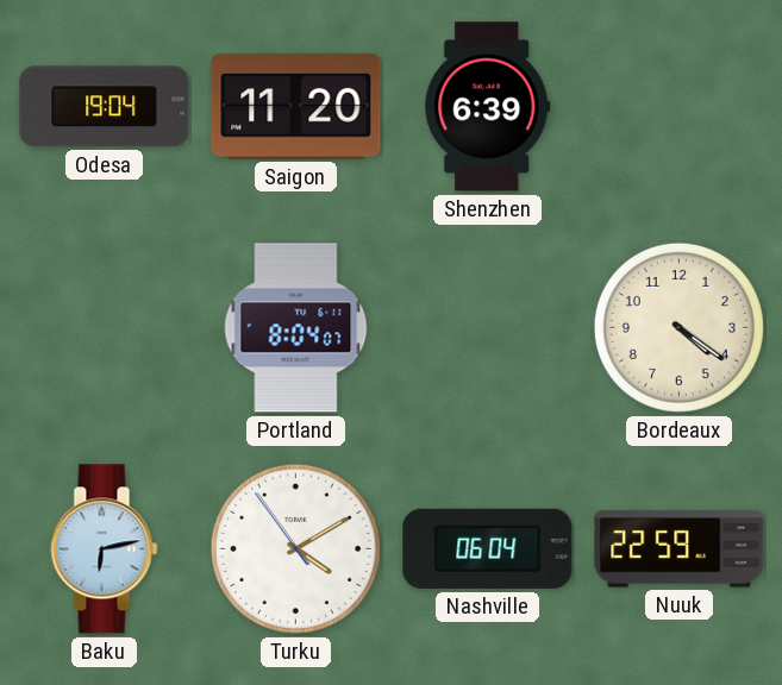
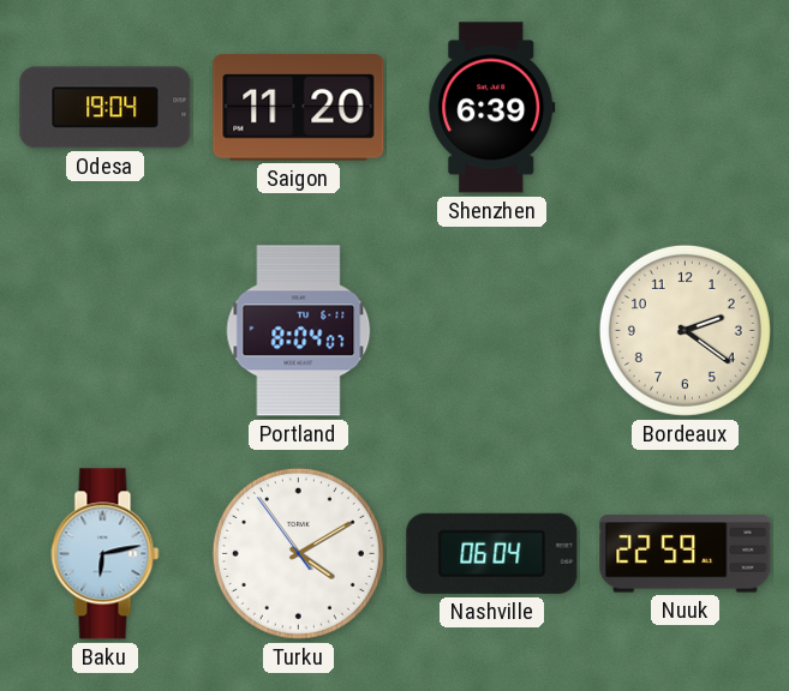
Bordeaux: 4:21 -> 2:21 (685, 330)
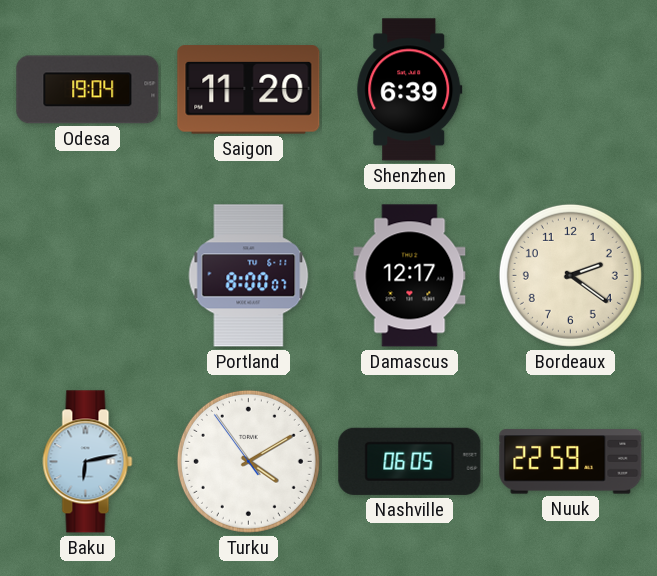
Portland: 8:04 -> 8:00 (249, 276)
Damascus: none -> 12:17 (410, 276)
Nashville: 06:04 -> 06:05 (410, 461)
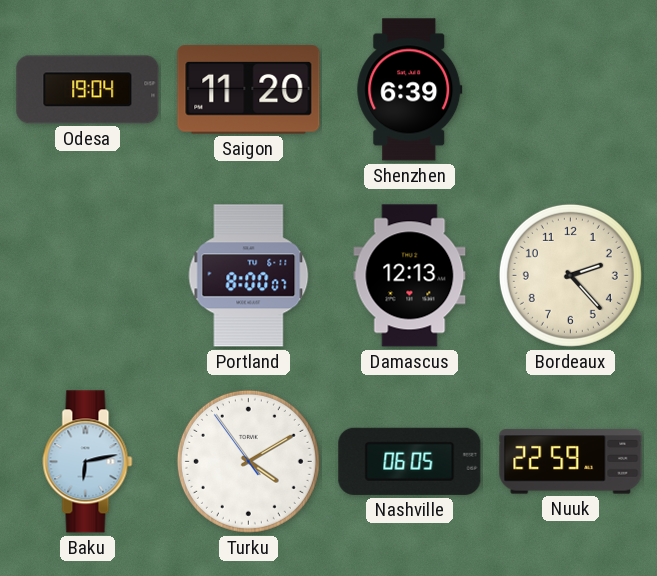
Damascus: 12:17 -> 12:13 (410, 276)
Bordeaux: 2:21 -> 2:23 (570, 275)
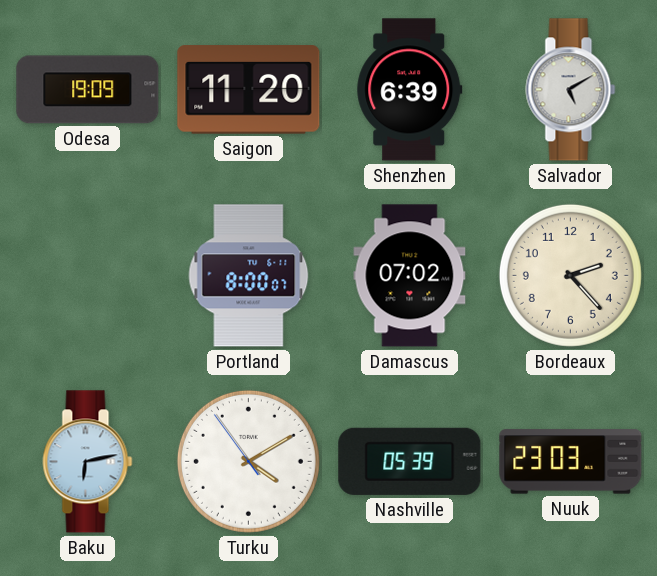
Odesa: 19:04 -> 19:09 (88, 90)
Salvador: none -> 5:10 (571, 90)
Damascus: 12:13 -> 07:02 (410, 276)
Nashville: 06:05 -> 05:39 (410, 461)
Nuuk: 22:59 -> 23:03 (571, 462)
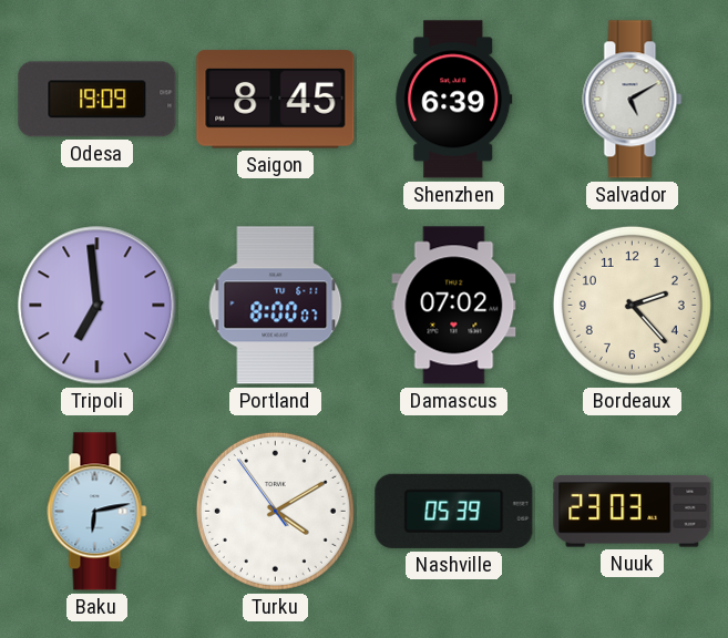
Saigon: 11:20 -> 8:45 (276, 100)
Tripoli: none -> 6:59 (98, 306)
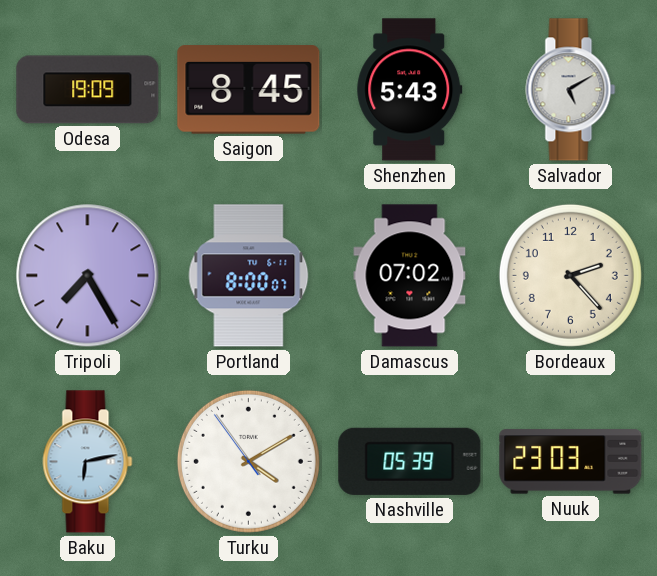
Shenzhen: 6:39 -> 5:43 (410, 90)
Tripoli: 6:59 -> 7:25 (88, 276)
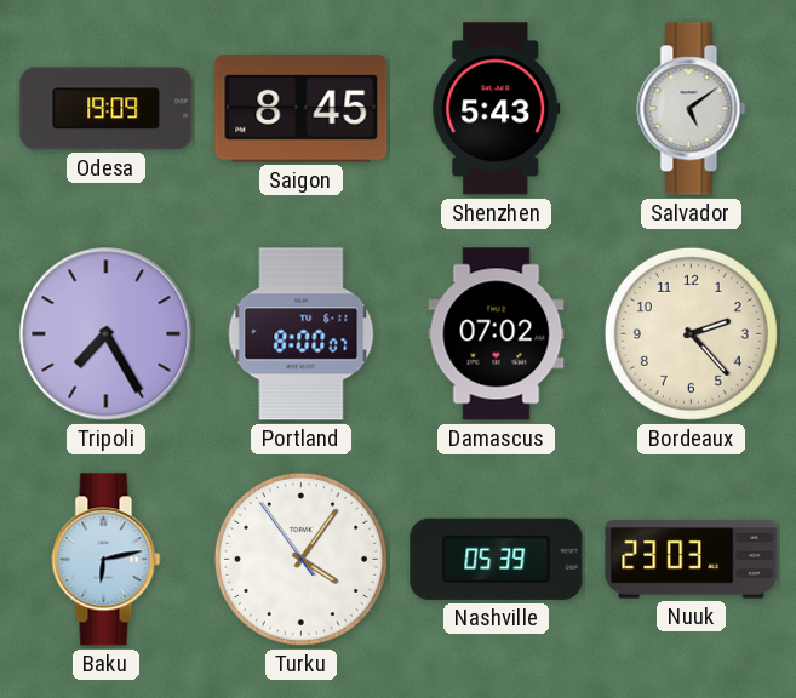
Salvador: 5:10 -> 5:09 (692, 109)
Turku: 4:09 -> 4:05 (300, 559)
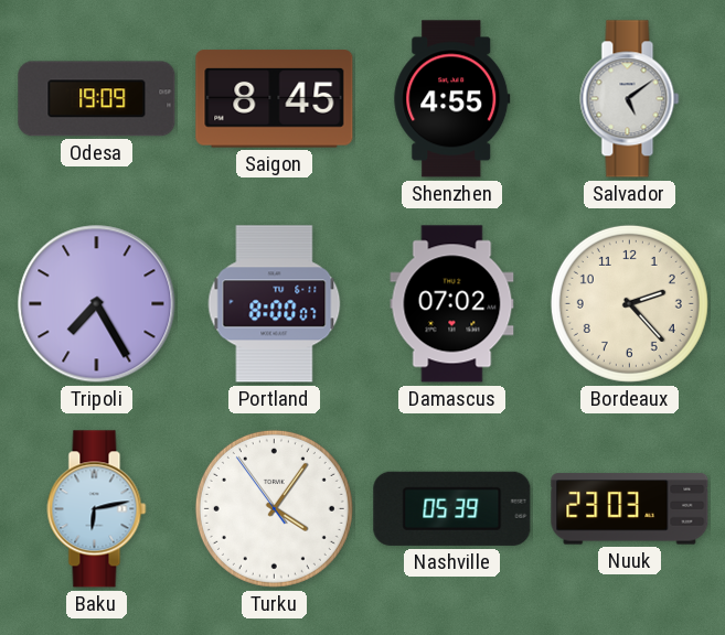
Shenzhen: 5:43 -> 4:55 (452, 99)
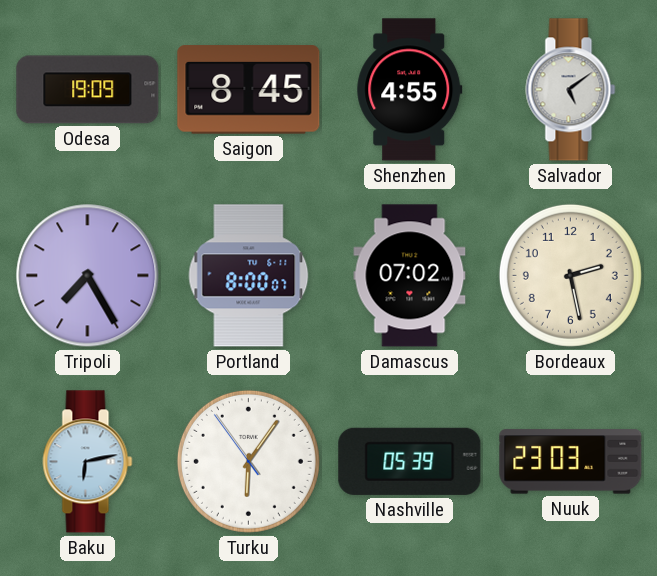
Bordeaux: 2:23 -> 2:28 (570, 275)
Turku: 4:05 -> 6:05 (248, 461)
